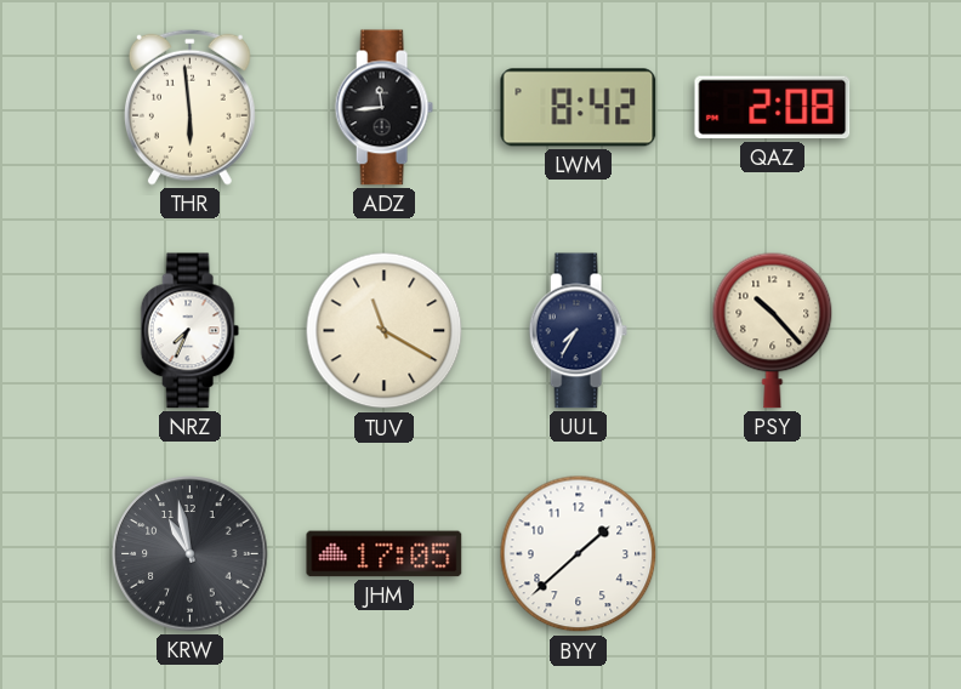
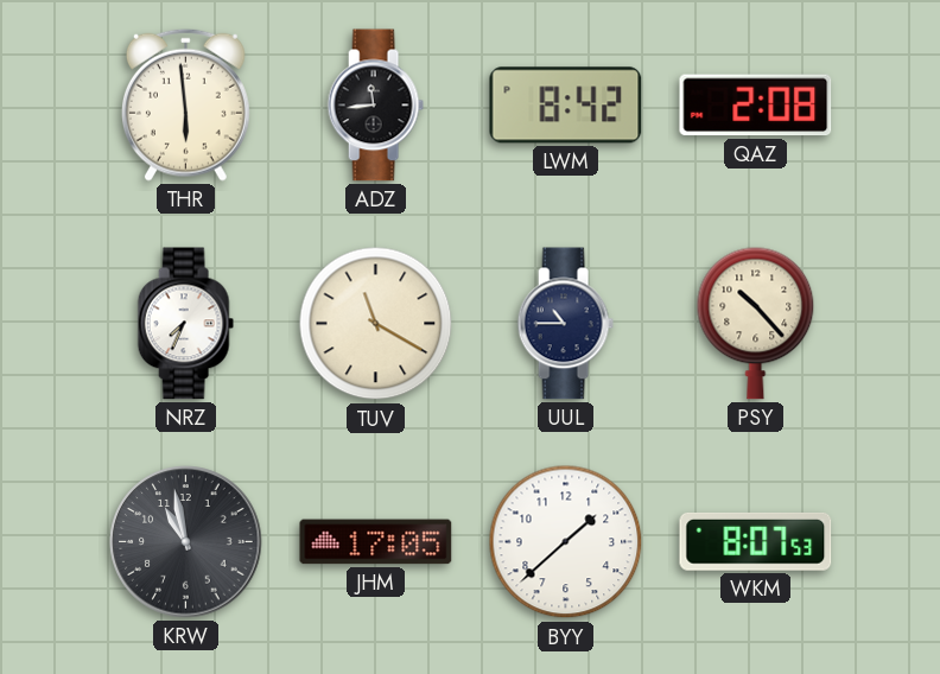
UUL: 7:35 -> 10:45 (565, 324)
WKM: none -> 8:07 (756, 541)
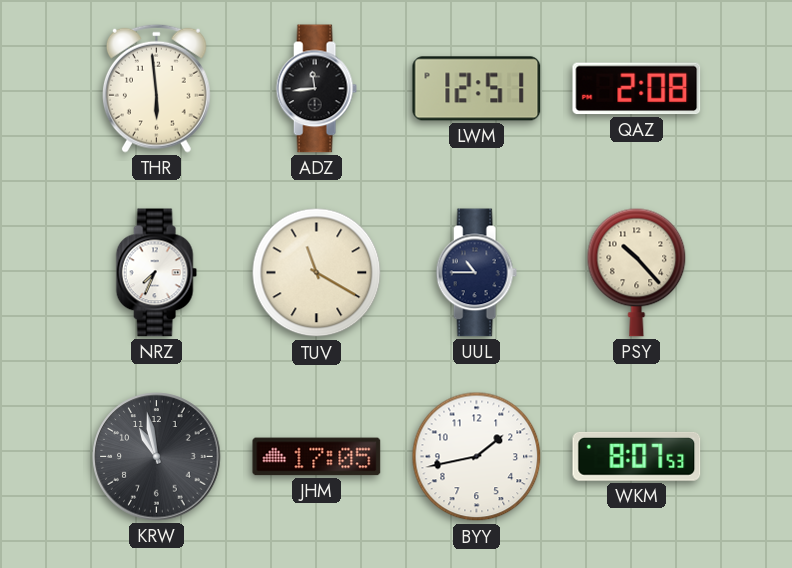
LWM: 8:42 -> 12:51 (477, 89)
BYY: 1:38 -> 1:43 (477, 457)
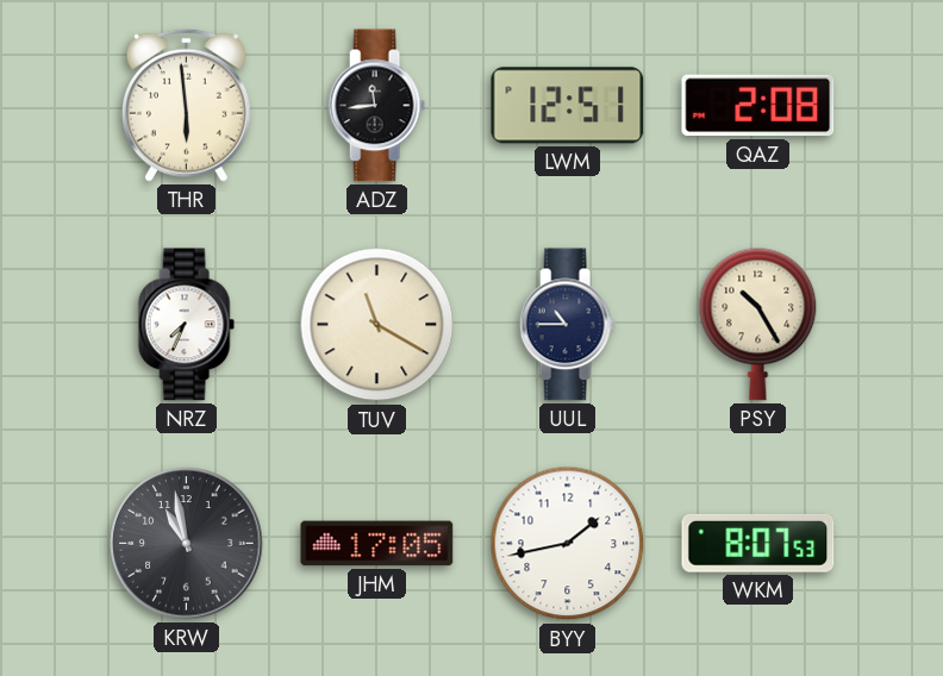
PSY: 10:23 -> 10:25 (758, 324)
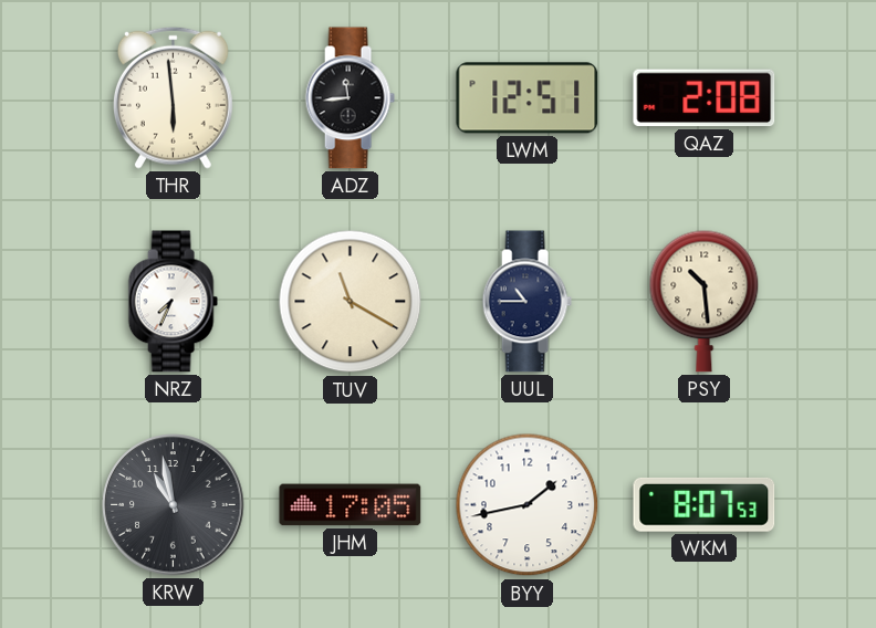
PSY: 10:25 -> 10:29 (705, 301)
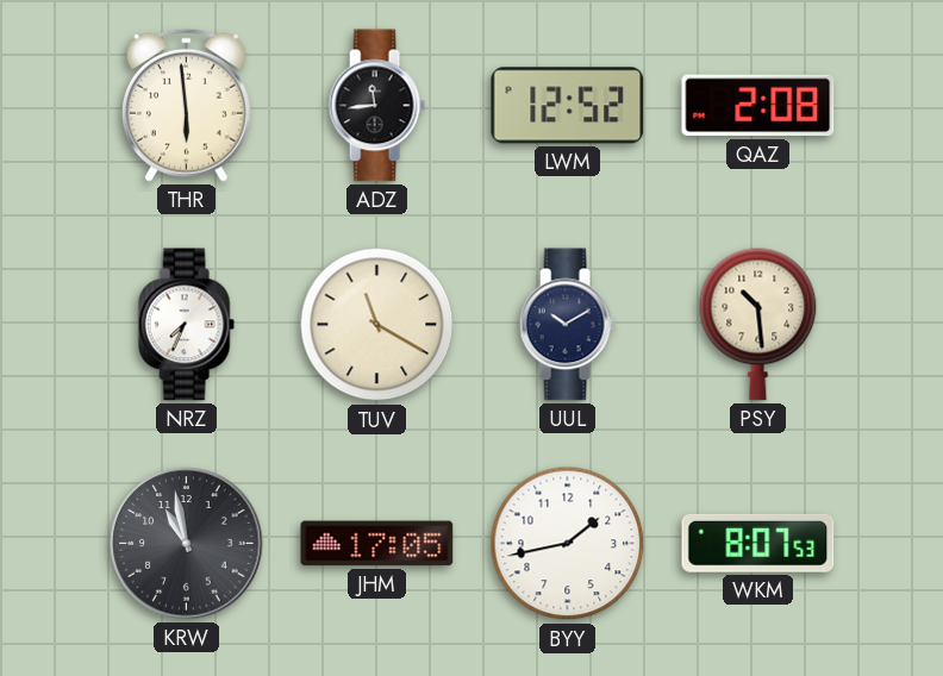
LWM: 12:51 -> 12:52 (568, 106)
UUL: 10:45 -> 10:10 (567, 325)
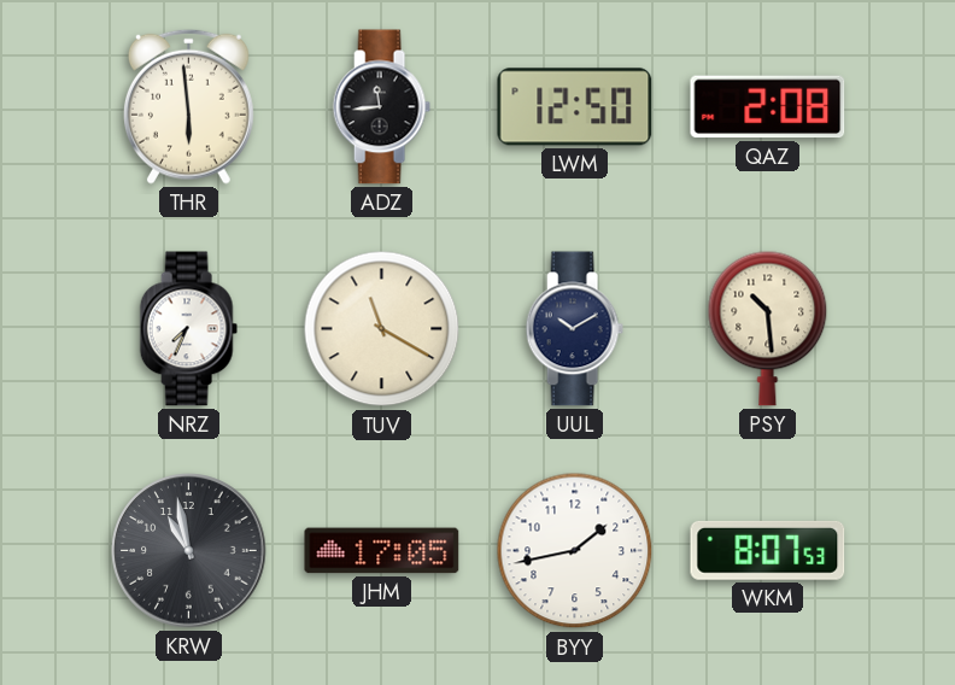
LWM: 12:52 -> 12:50 (575, 107)
